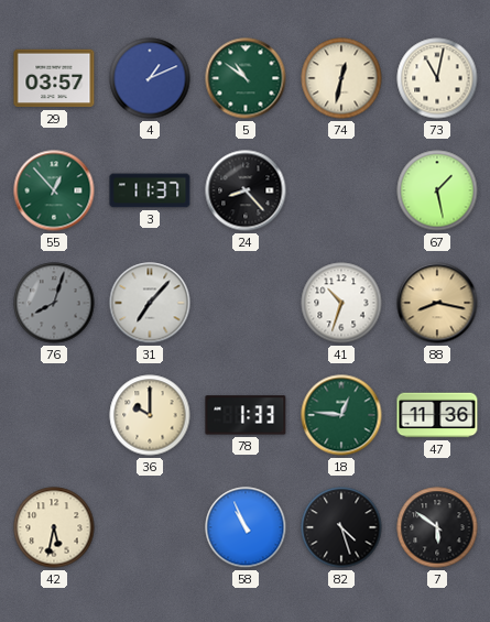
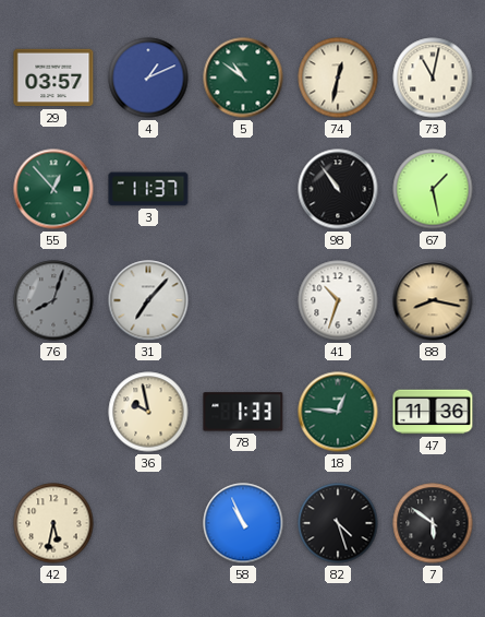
24: 8:23 -> none (246, 190)
98: none -> 10:54 (338, 189)
36: 10:00 -> 9:58 (148, 412)
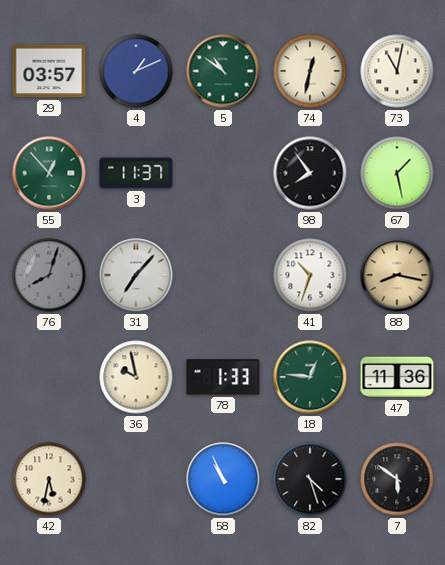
98: 10:54 -> 7:54 (310, 173)
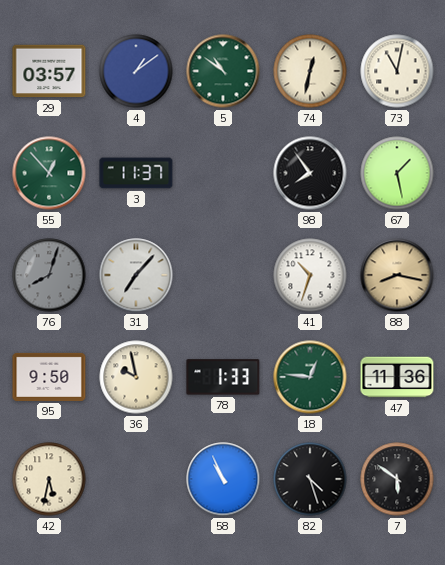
4: 1:11 -> 1:09 (136, 71)
95: none -> 9:50 (49, 377)
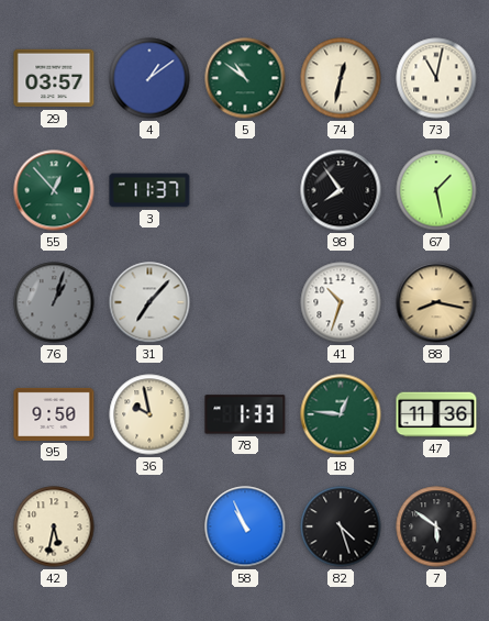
76: 8:03 -> 1:03 (54, 302)
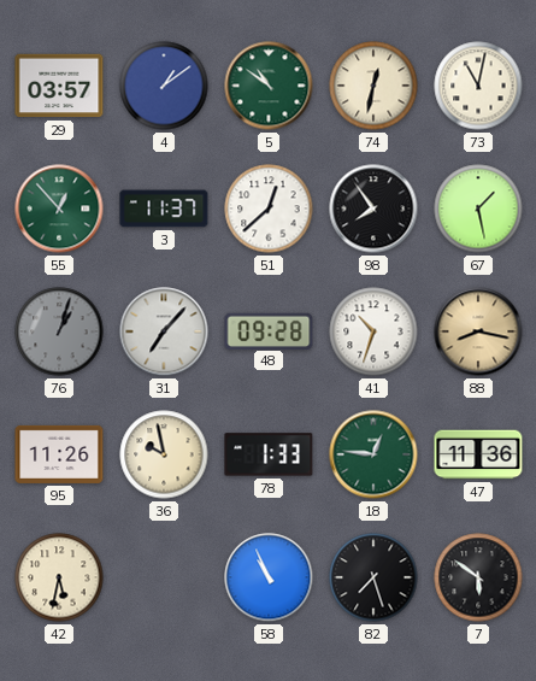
51: none -> 12:38 (269, 209)
48: none -> 09:28 (269, 330)
95: 9:50 -> 11:26 (59, 454)
82: 4:27 -> 7:27 (373, 577)
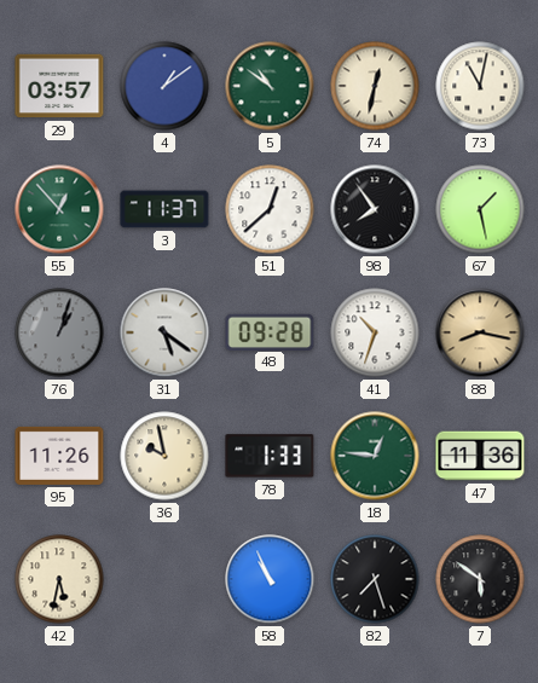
31: 7:07 -> 5:21 (164, 332)
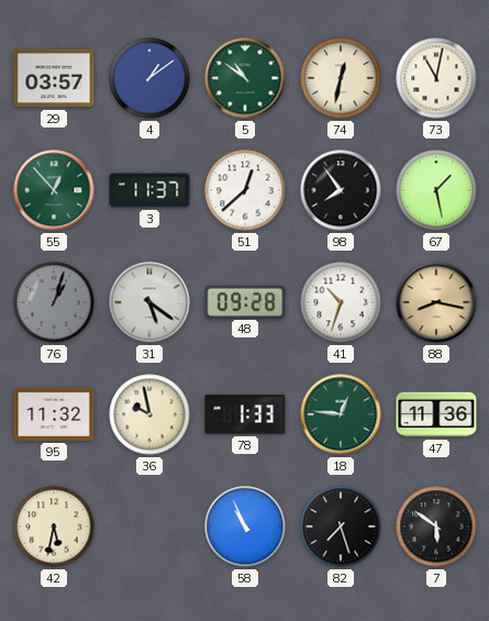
95: 11:26 -> 11:32 (54, 414)
